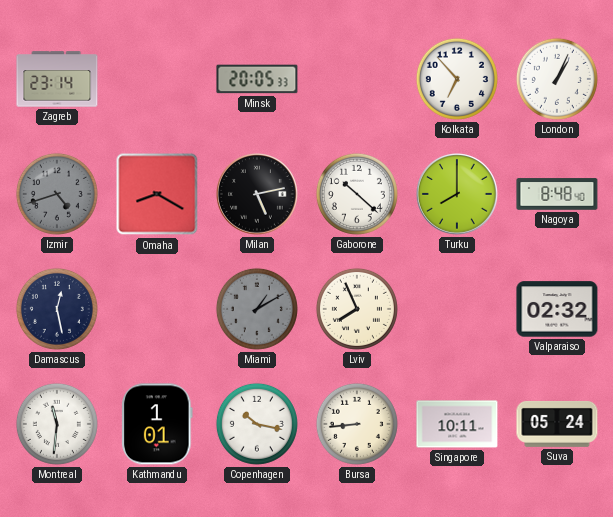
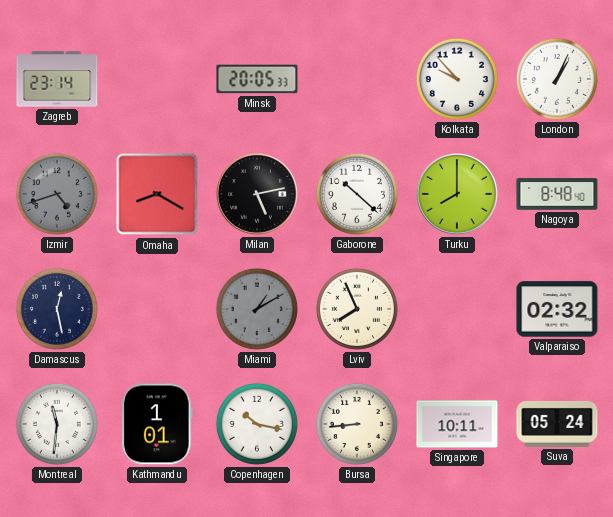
Kolkata: 6:53 -> 9:53 (457, 79)
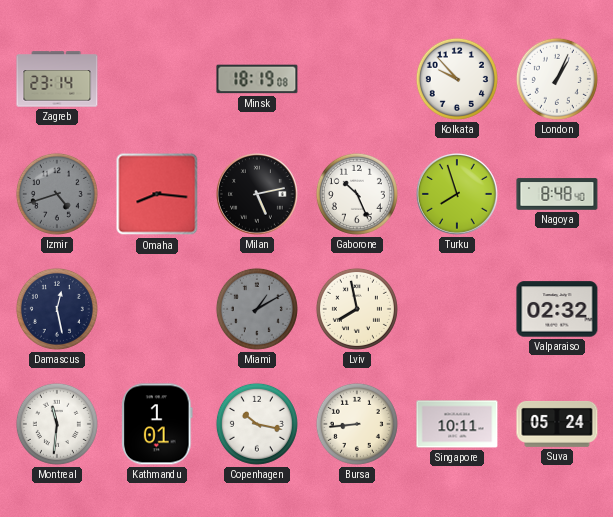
Minsk: 20:05 -> 18:19 (257, 79)
Omaha: 8:20 -> 8:16 (157, 194)
Gaborone: 10:22 -> 10:26 (357, 194)
Turku: 8:00 -> 7:57 (458, 195)
Lviv: 7:56 -> 7:58 (357, 309)
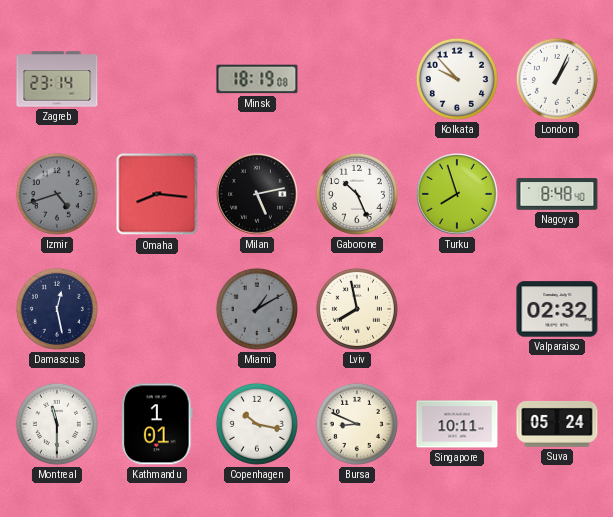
Montreal: 11:31 -> 11:30 (57, 424)
Bursa: 8:44 -> 8:49 (357, 424)
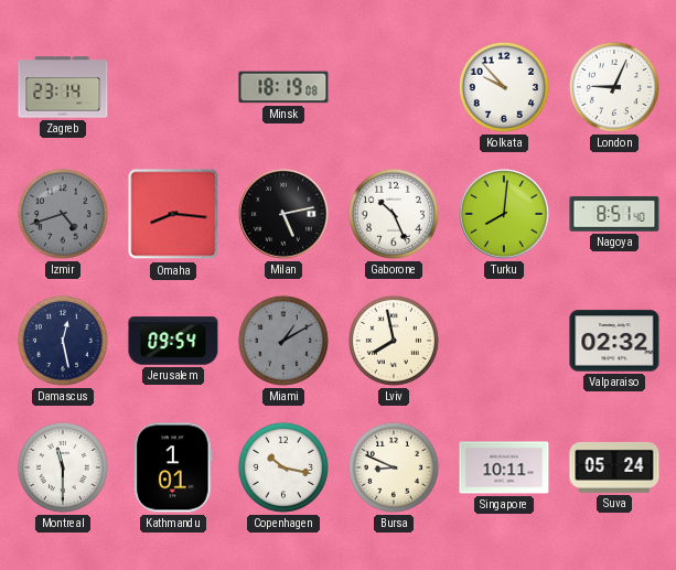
London: 1:04 -> 9:04 (614, 87)
Turku: 7:57 -> 8:01 (505, 215)
Nagoya: 8:48 -> 8:51 (614, 214)
Jerusalem: none -> 09:54 (173, 341)
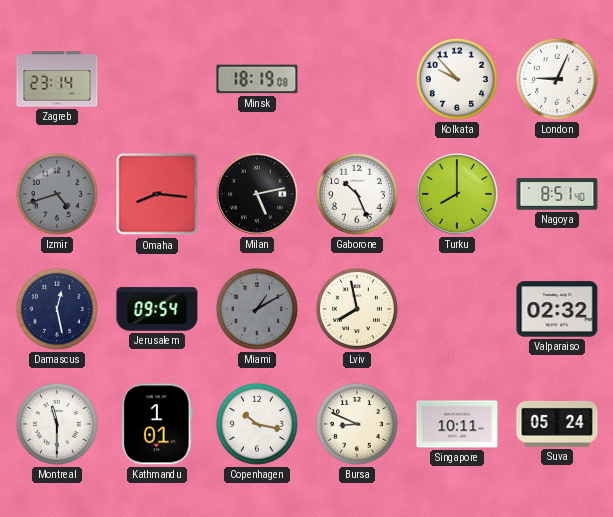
Turku: 8:01 -> 8:00 (458, 195)
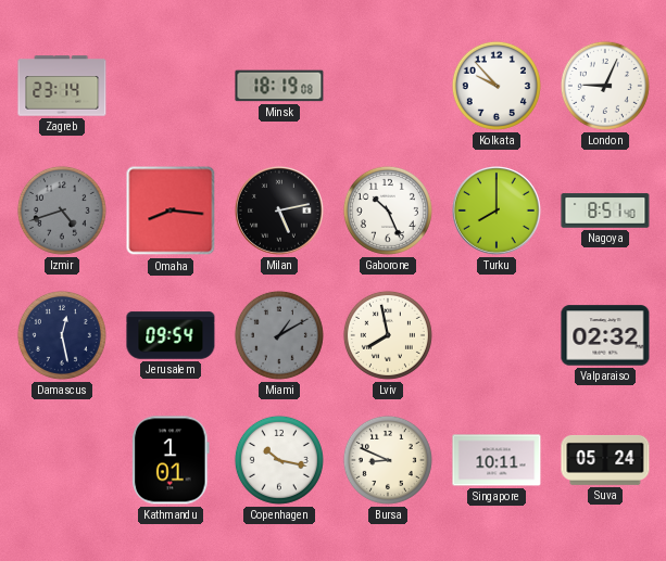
Montreal: 11:30 -> none (57, 424)
